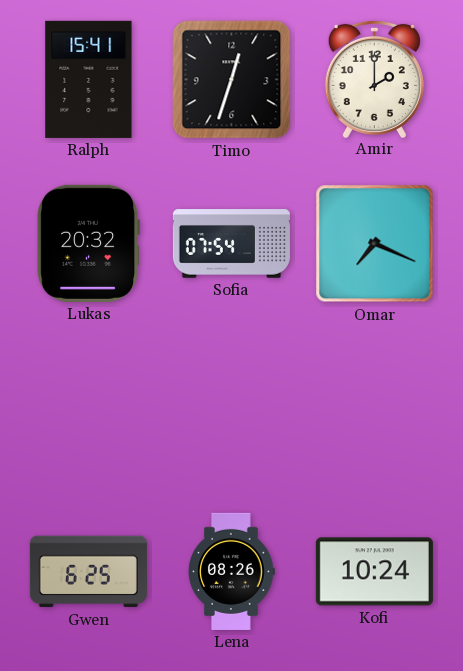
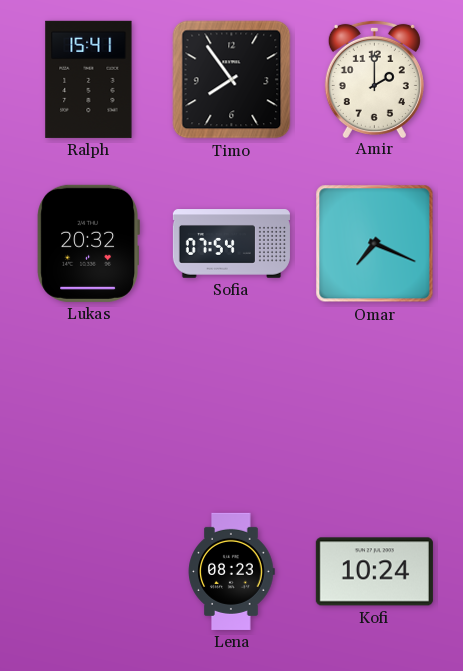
Timo: 12:33 -> 7:54 (232, 80)
Gwen: 6:25 -> none (88, 572)
Lena: 08:26 -> 08:23 (231, 571)
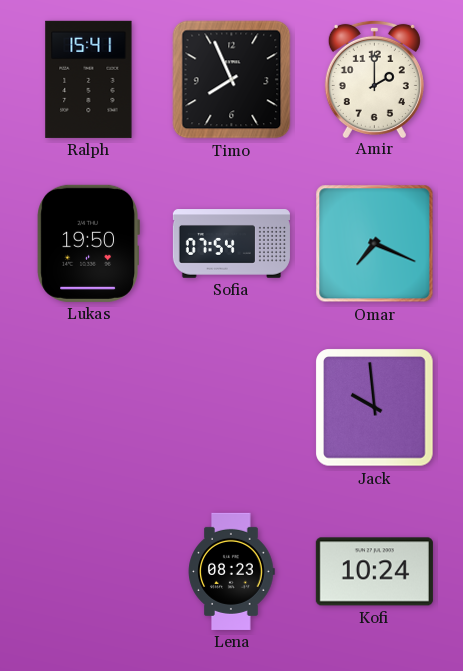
Timo: 7:54 -> 7:56 (232, 80)
Lukas: 20:32 -> 19:50 (88, 243)
Jack: none -> 9:59 (375, 408)
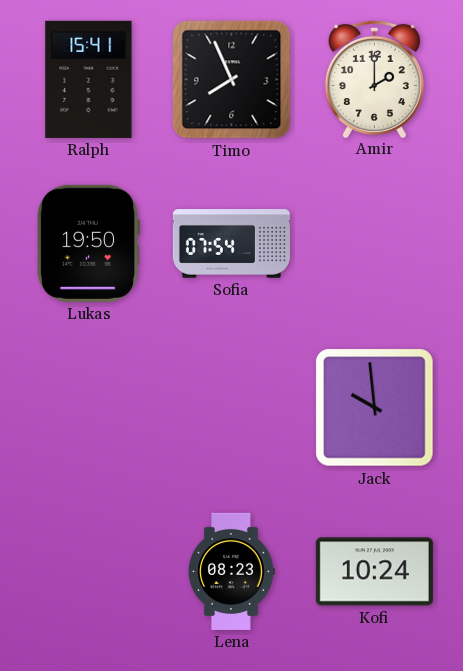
Omar: 7:19 -> none (375, 244)
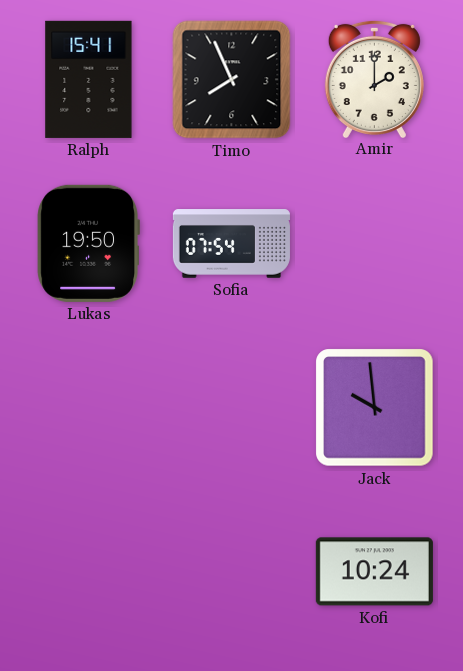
Lena: 08:23 -> none (231, 571)
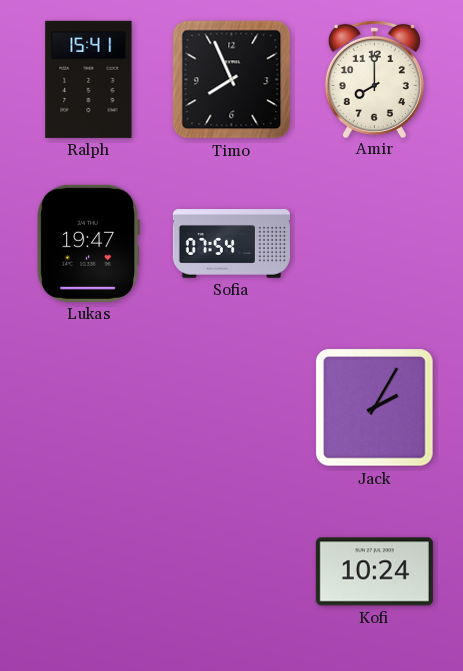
Amir: 2:00 -> 8:00 (374, 78)
Lukas: 19:50 -> 19:47 (88, 243)
Jack: 9:59 -> 2:05 (375, 408)
